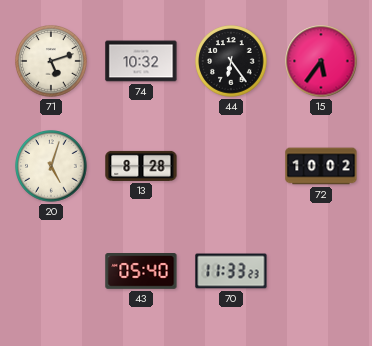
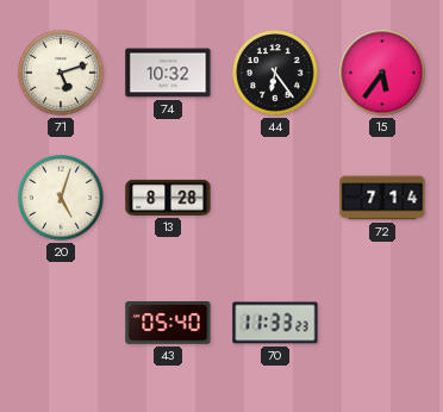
72: 10:02 -> 7:14 (382, 198)
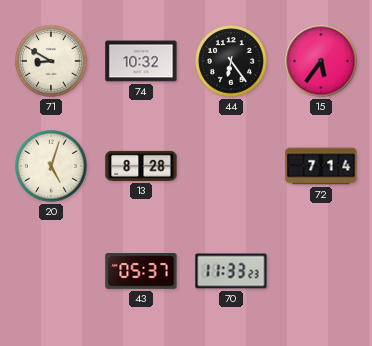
71: 5:12 -> 8:50 (51, 61)
43: 05:40 -> 05:37 (141, 272)
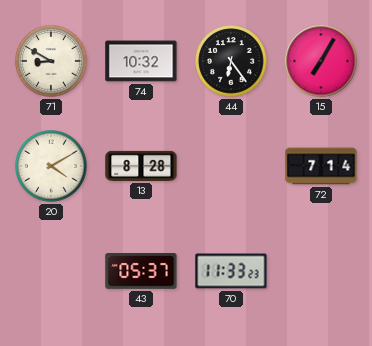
15: 5:36 -> 7:05 (321, 61)
20: 5:03 -> 4:10 (51, 166)
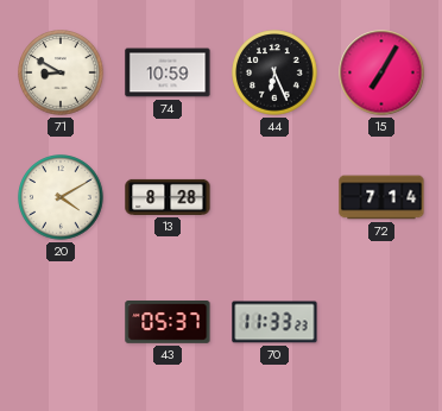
74: 10:32 -> 10:59 (168, 72)
44: 6:24 -> 6:26 (274, 72)
